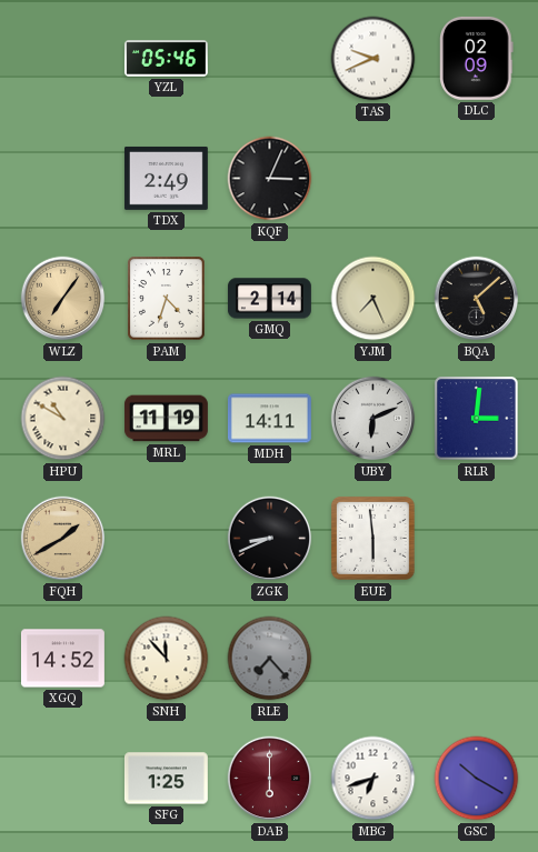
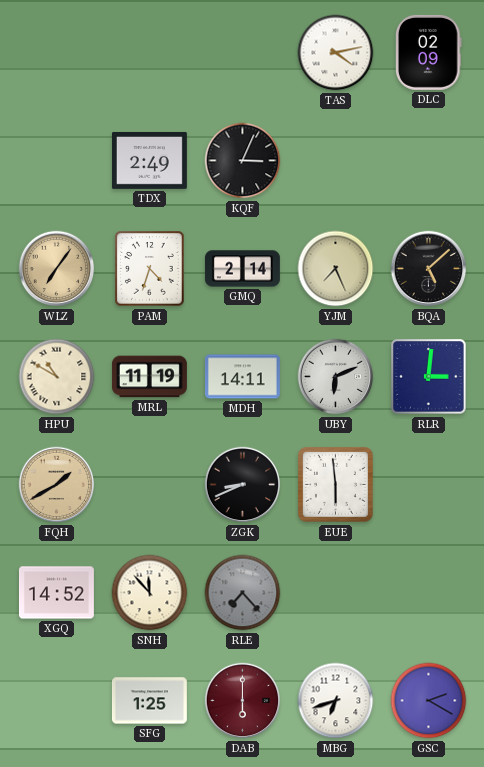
YZL: 05:46 -> none (166, 59)
TAS: 9:41 -> 4:13 (336, 53)
GSC: 10:20 -> 2:20 (429, 701)
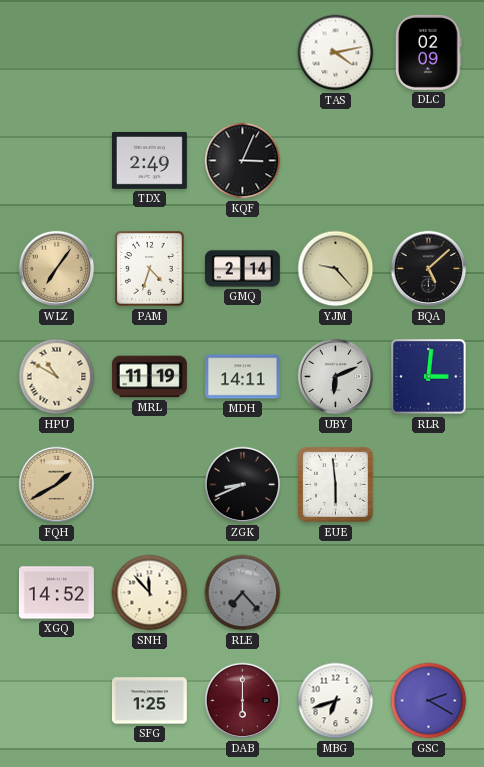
YJM: 7:26 -> 9:23 (336, 269)
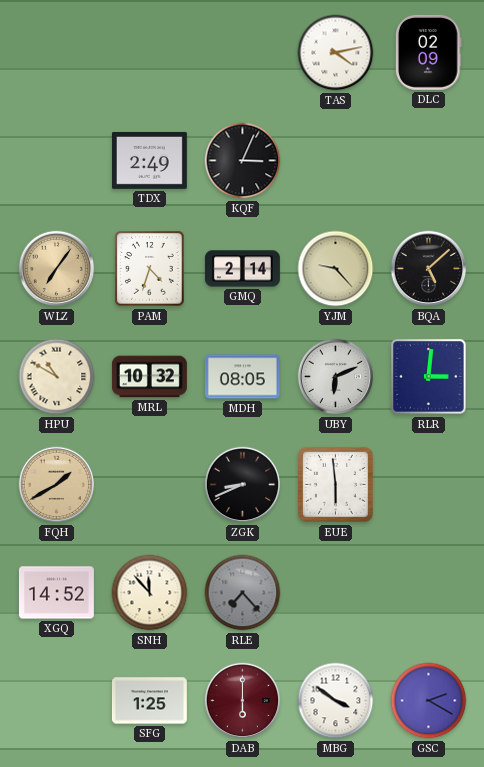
MRL: 11:19 -> 10:32 (149, 377)
MDH: 14:11 -> 08:05 (242, 377)
MBG: 6:42 -> 3:51 (336, 701)
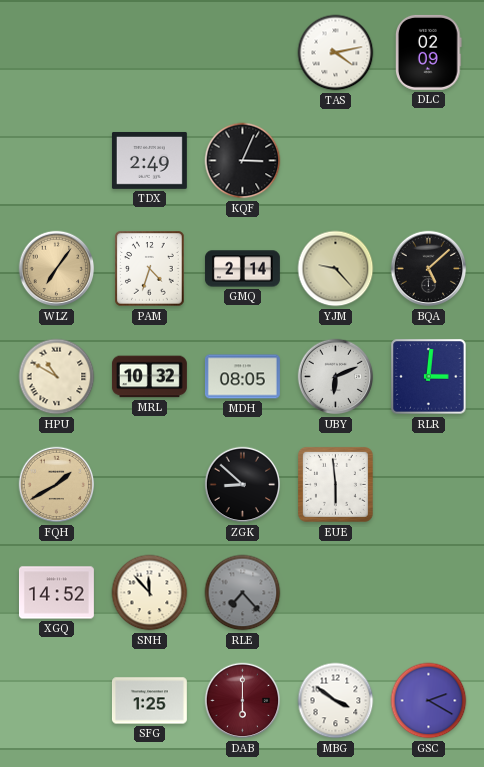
ZGK: 8:41 -> 8:52 (243, 485)
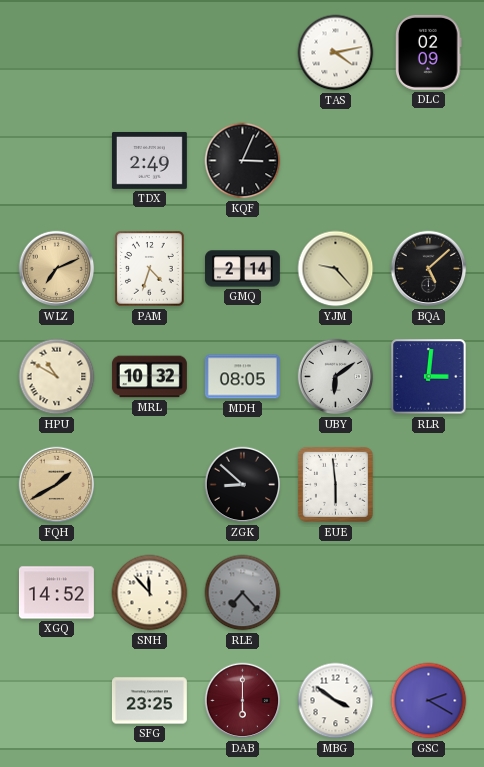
WLZ: 7:06 -> 7:11 (57, 269)
UBY: 6:11 -> 6:09 (336, 377)
SFG: 1:25 -> 23:25 (149, 701)
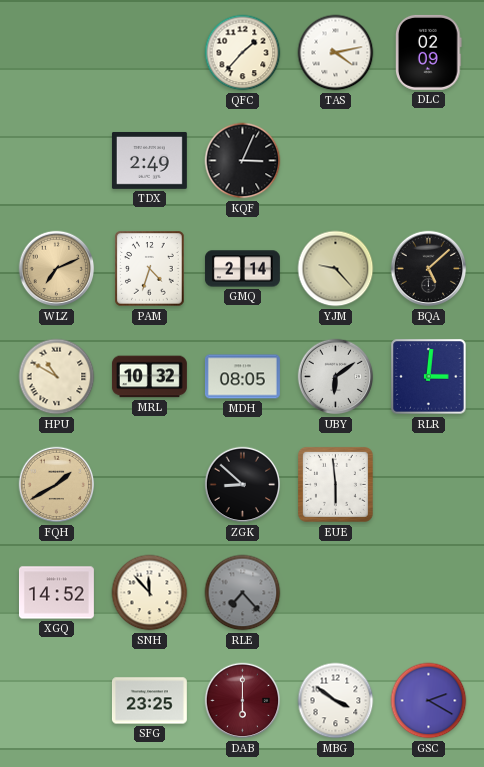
QFC: none -> 1:37 (243, 53)
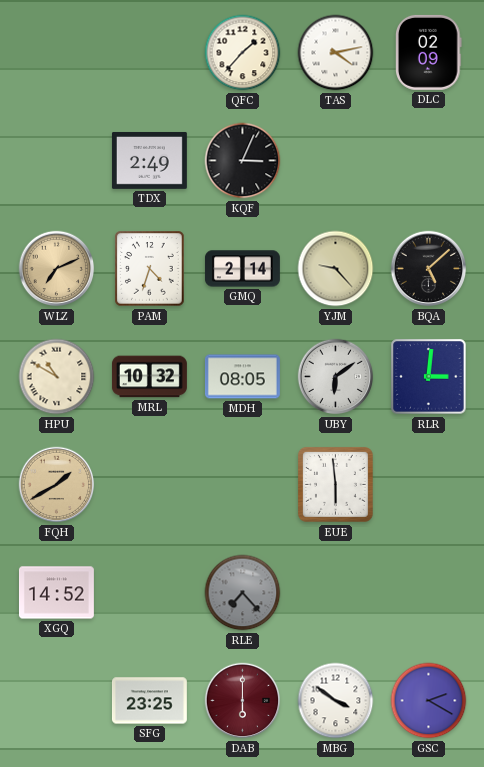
ZGK: 8:52 -> none (243, 485)
SNH: 11:53 -> none (150, 593)
